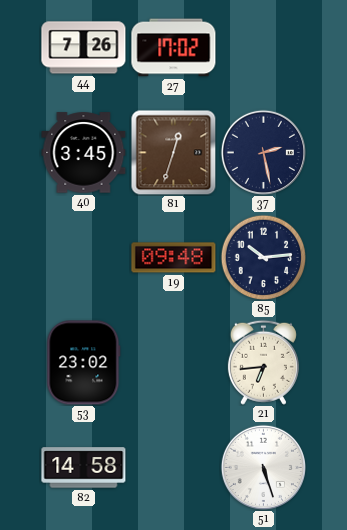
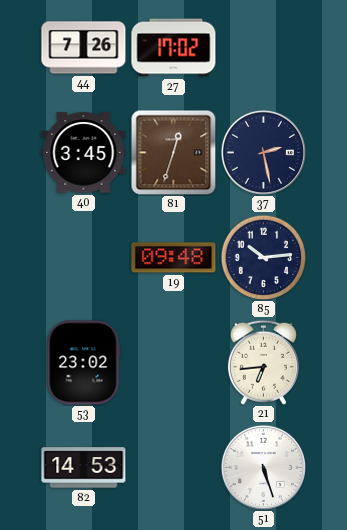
82: 14:58 -> 14:53 (84, 468)
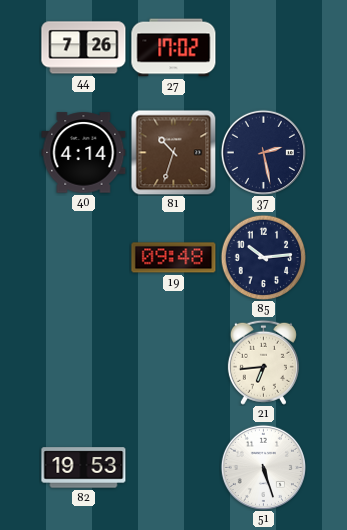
40: 3:45 -> 4:14 (84, 153)
81: 12:33 -> 10:33 (173, 152)
53: 23:02 -> none (84, 363)
82: 14:53 -> 19:53 (84, 468)
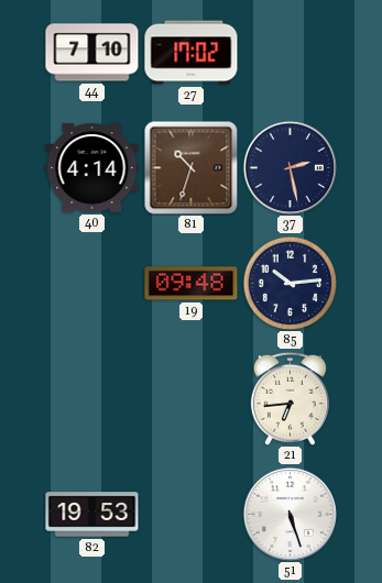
44: 7:26 -> 7:10 (92, 53)
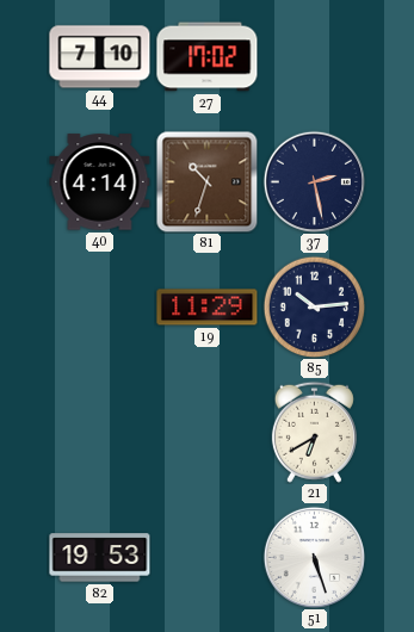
19: 09:48 -> 11:29 (208, 308)
21: 6:44 -> 6:40 (314, 432)
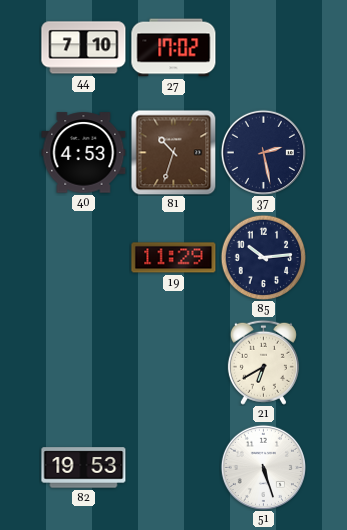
40: 4:14 -> 4:53 (84, 153)
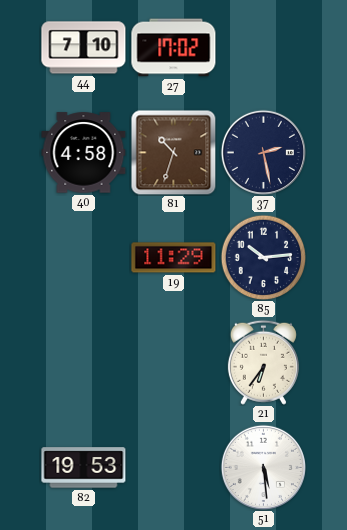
40: 4:53 -> 4:58 (84, 153)
21: 6:40 -> 6:36 (263, 362)
51: 5:27 -> 5:29 (263, 467)
